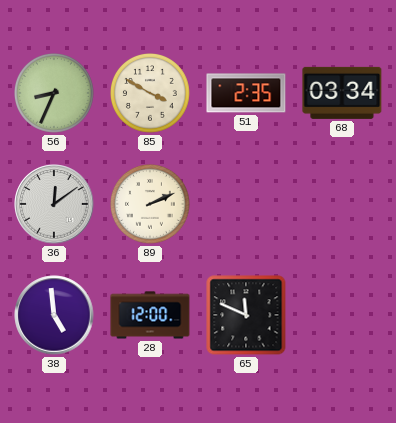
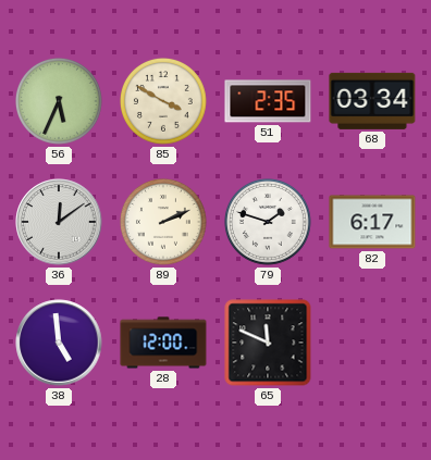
56: 8:34 -> 5:34 (60, 102)
79: none -> 1:48 (269, 223)
82: none -> 6:17 (372, 222)
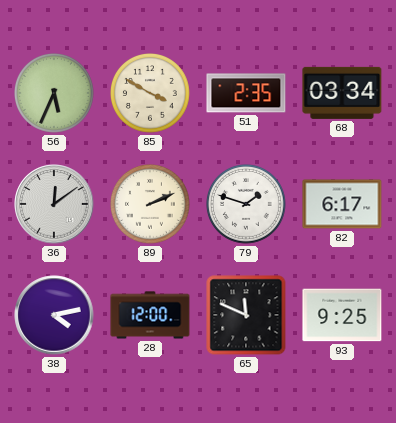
38: 4:59 -> 4:13 (54, 315)
93: none -> 9:25 (342, 315)
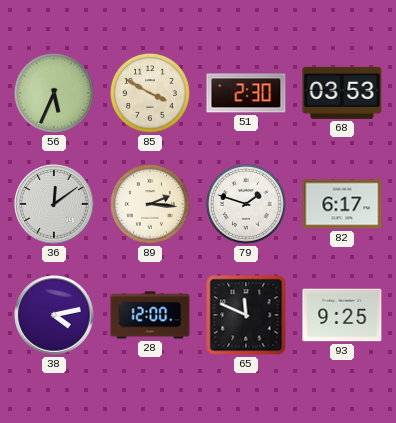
51: 2:35 -> 2:30 (246, 93)
68: 03:34 -> 03:53 (342, 93)
89: 2:11 -> 2:16 (151, 205)
